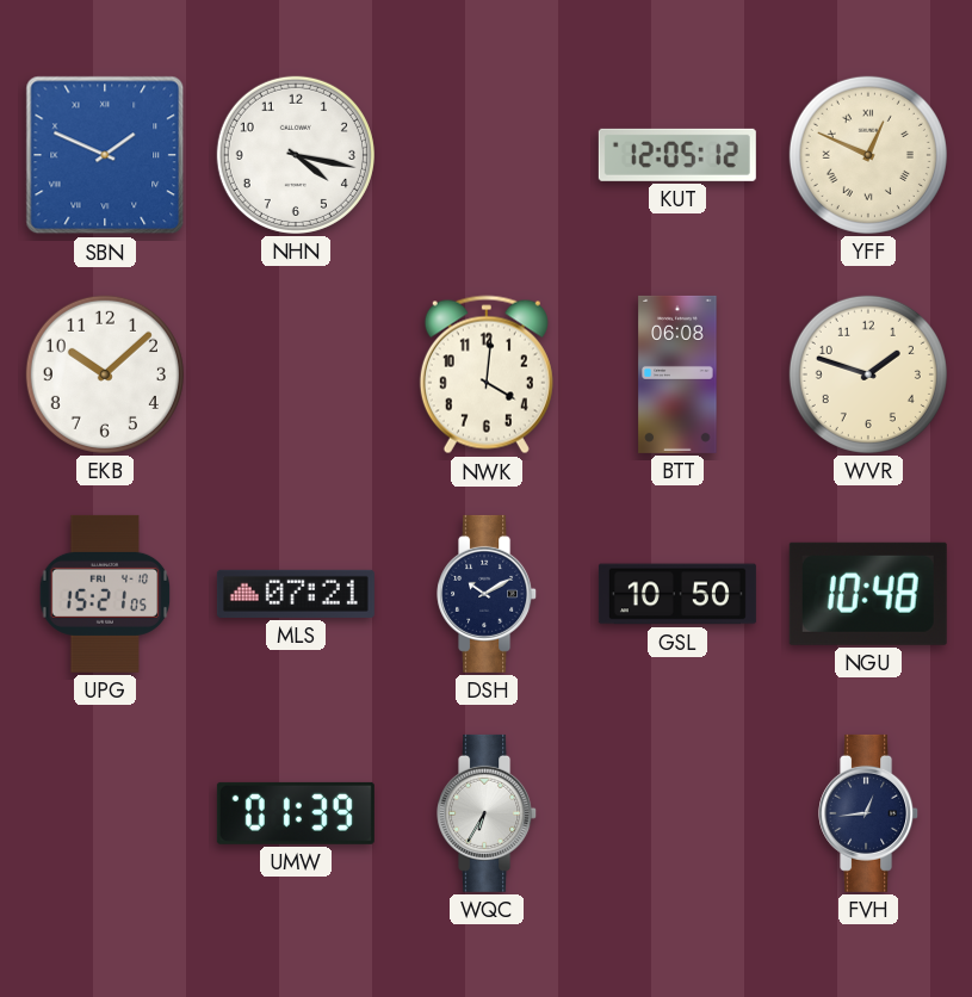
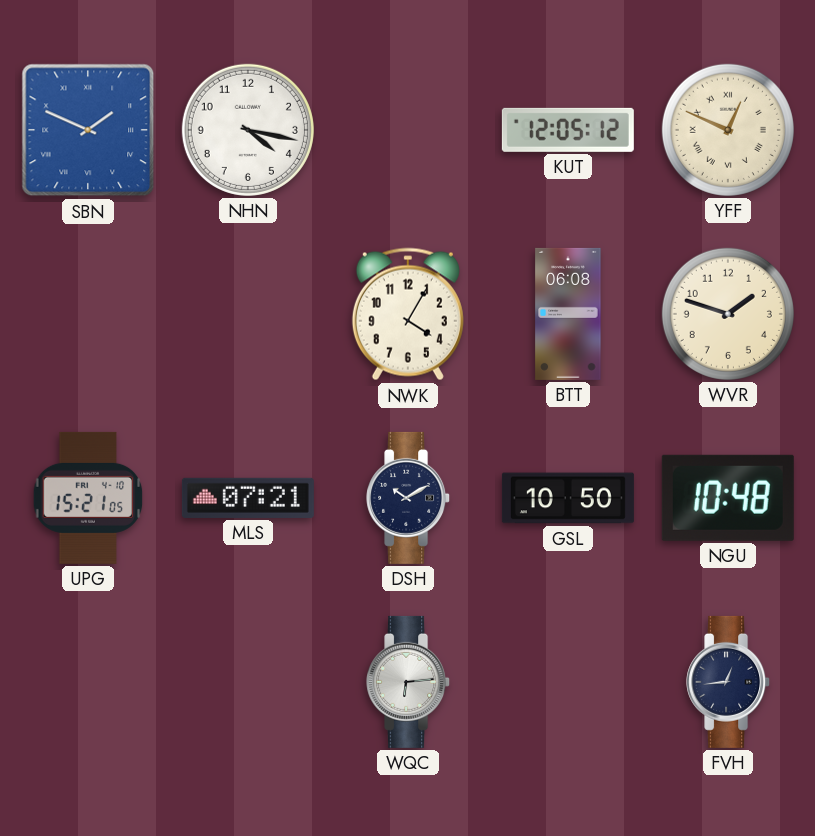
EKB: 10:08 -> none (105, 374)
NWK: 4:01 -> 4:05 (408, 314)
UMW: 01:39 -> none (296, 813)
WQC: 6:35 -> 6:14 (409, 682)
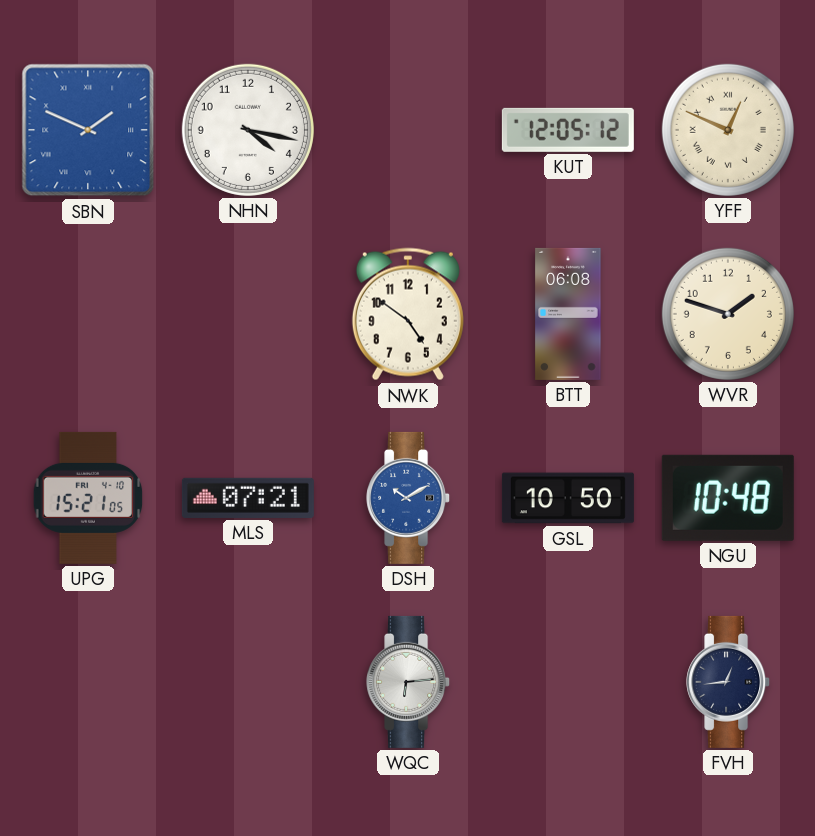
NWK: 4:05 -> 4:51 (408, 314)
DSH dial: navy -> blue (409, 498)
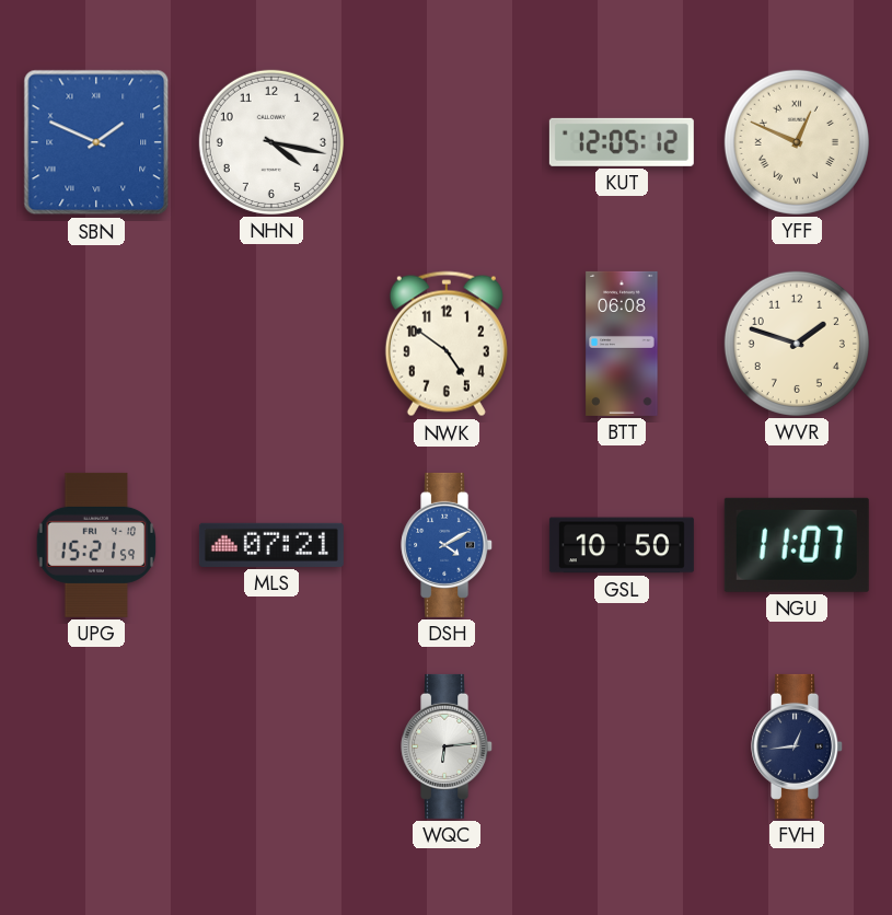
UPG: 15:21:05 -> 15:21:59 (96, 545)
DSH: 10:10 -> 4:10 (448, 545)
NGU: 10:48 -> 11:07 (797, 545)
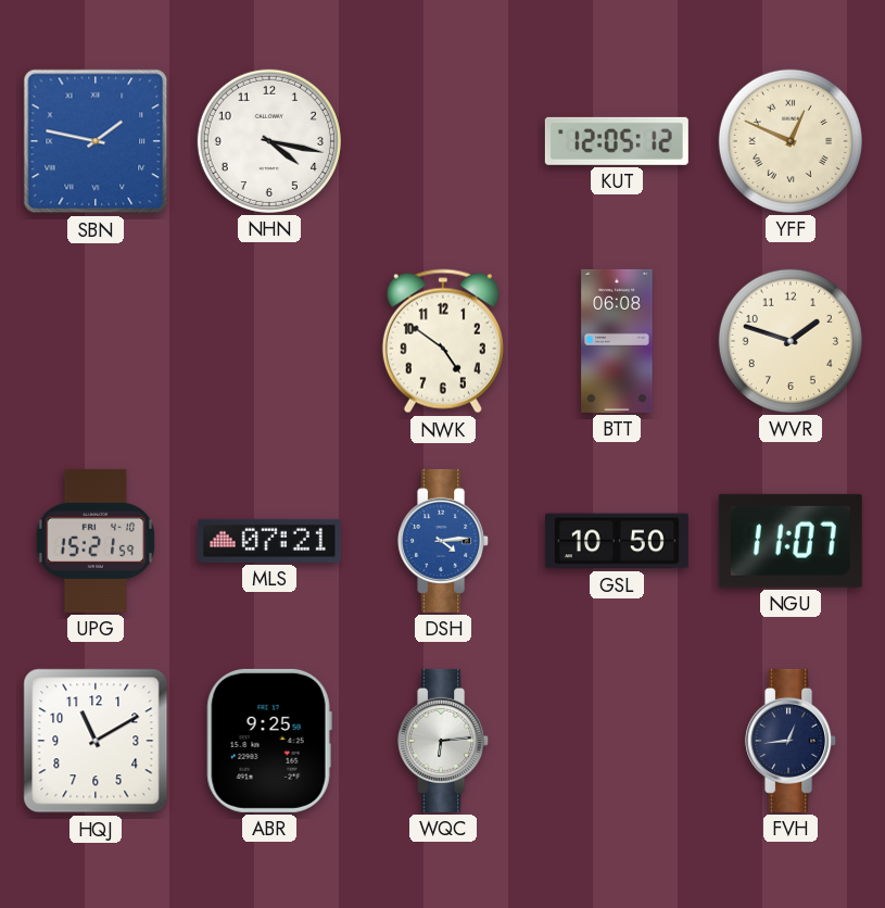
SBN: 1:49 -> 1:47 (96, 141)
DSH: 4:10 -> 4:14 (444, 541)
HQJ: none -> 11:10 (96, 741)
ABR: none -> 9:25 (269, 741)
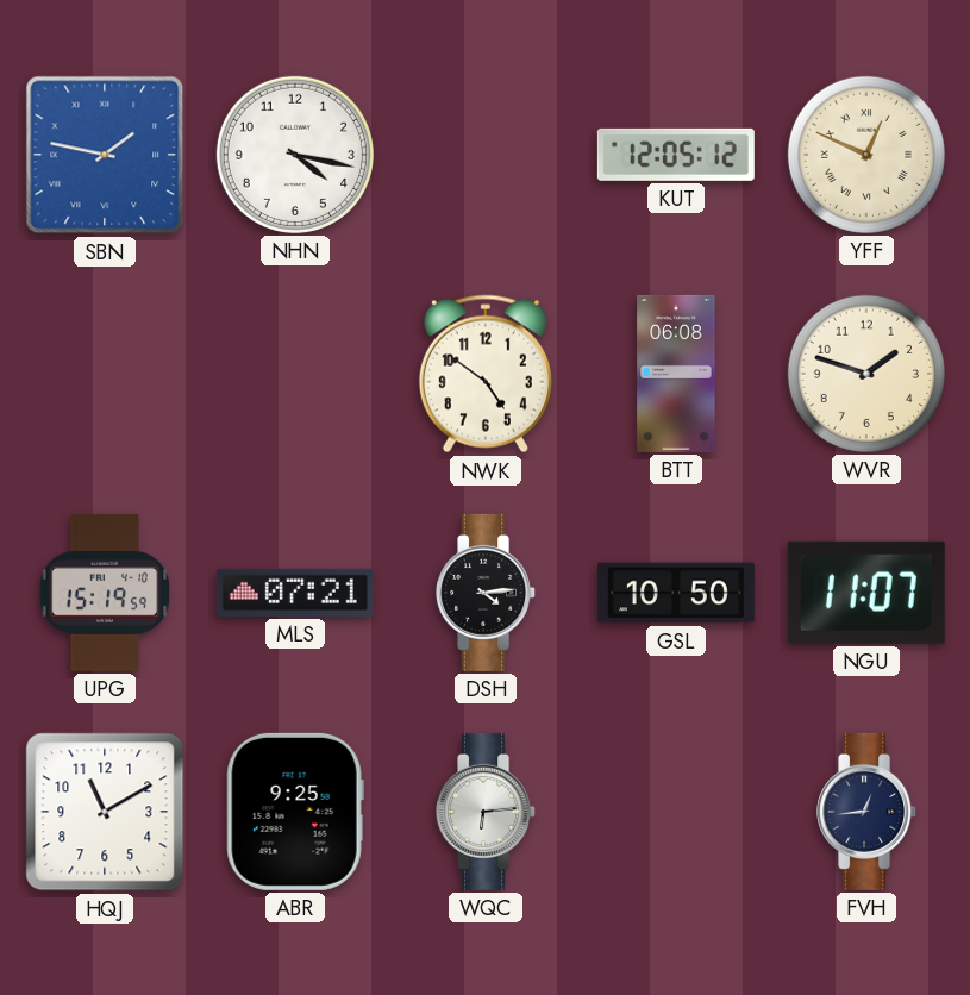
UPG: 15:21 -> 15:19 (105, 593)
DSH dial: blue -> black (487, 593)
